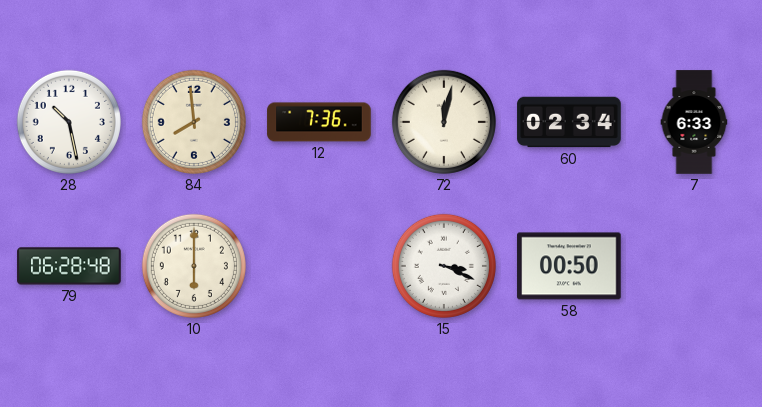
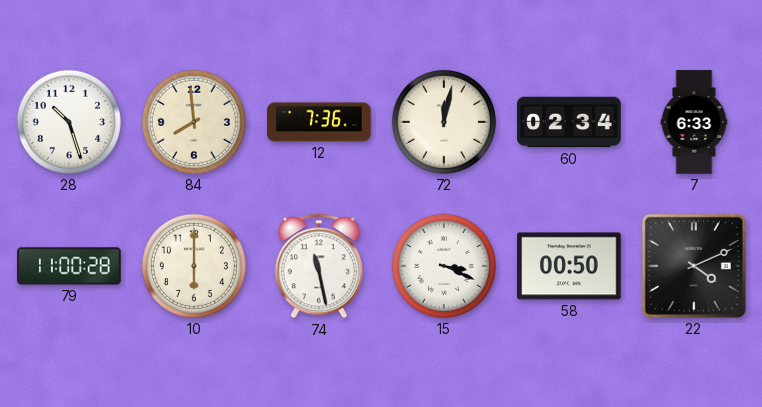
28: 10:28 -> 10:27 (69, 122)
79: 06:28 -> 11:00 (69, 266)
74: none -> 11:28 (319, 266)
22: none -> 4:11 (694, 266)
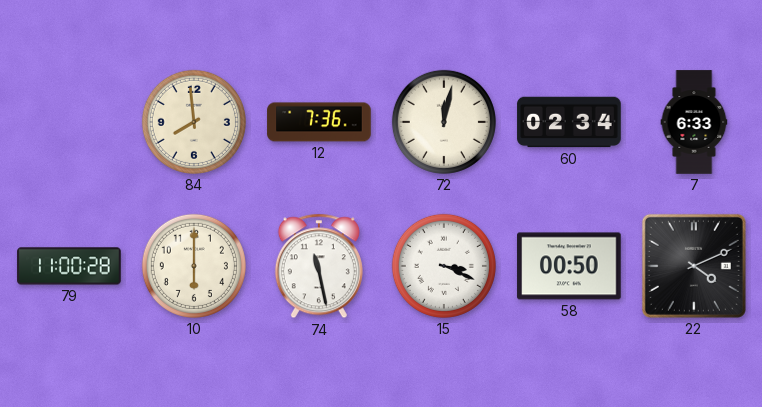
28: 10:27 -> none (69, 122)
